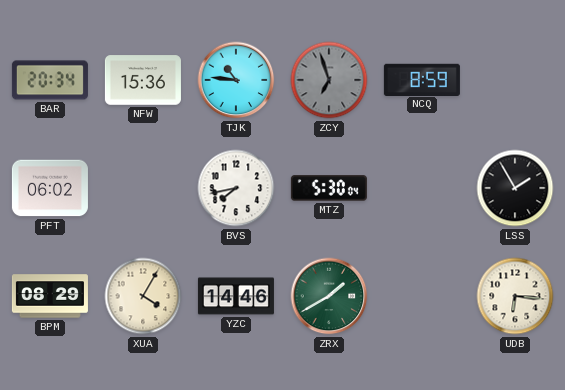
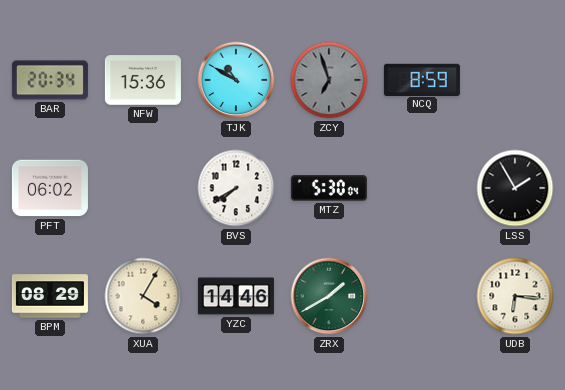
TJK: 10:46 -> 10:50 (236, 80)
BVS: 7:43 -> 7:40 (236, 188)
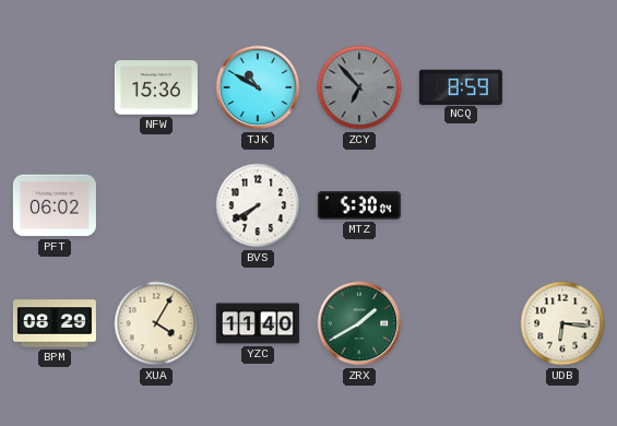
BAR: 20:34 -> none (50, 80)
ZCY: 6:57 -> 6:53 (359, 87)
LSS: 1:55 -> none (515, 188)
YZC: 14:46 -> 11:40 (258, 323)
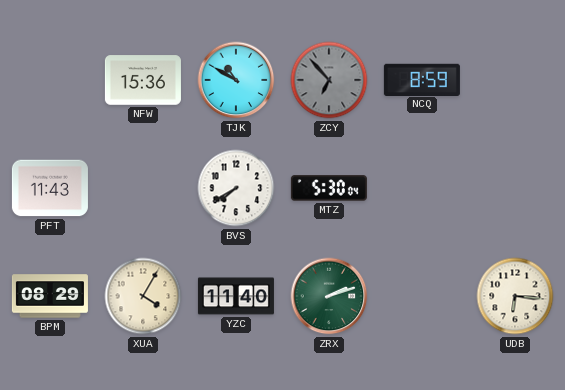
PFT: 06:02 -> 11:43 (50, 188)
ZRX: 1:40 -> 2:12 (329, 296)
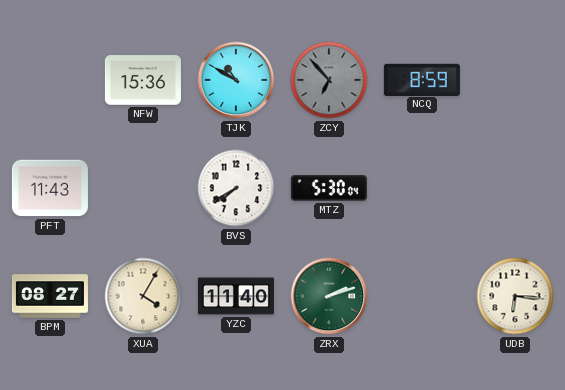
BPM: 08:29 -> 08:27 (50, 296)
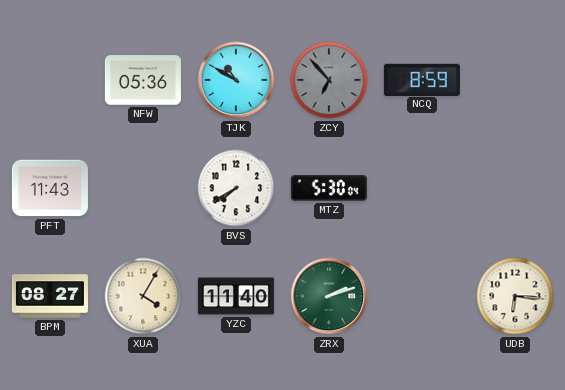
NFW: 15:36 -> 05:36 (143, 80)
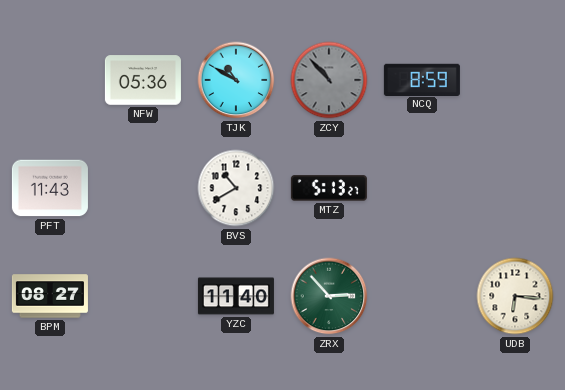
ZCY: 6:53 -> 10:53 (329, 80)
BVS: 7:40 -> 10:40 (236, 188)
MTZ: 5:30 -> 5:13 (329, 188)
XUA: 4:05 -> none (143, 296)
ZRX: 2:12 -> 2:53 (329, 296)
